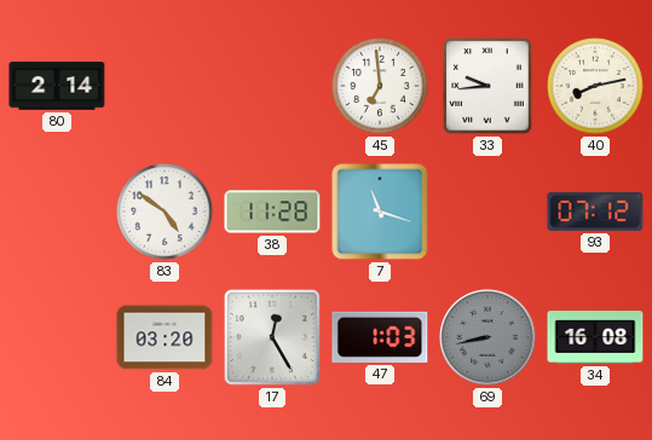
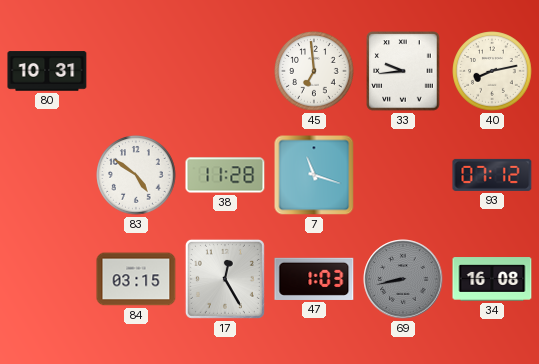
80: 2:14 -> 10:31 (47, 71)
84: 03:20 -> 03:15 (136, 279)
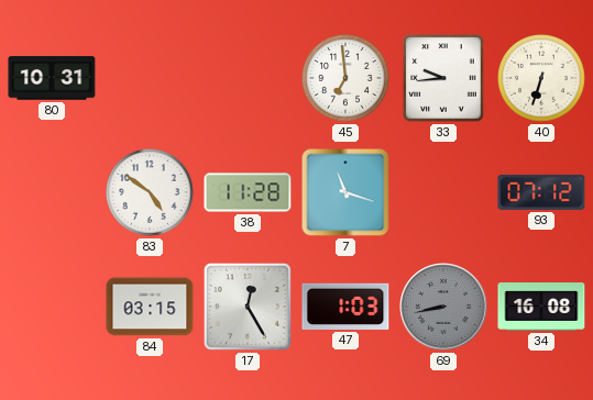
40: 8:13 -> 6:33 (541, 78)
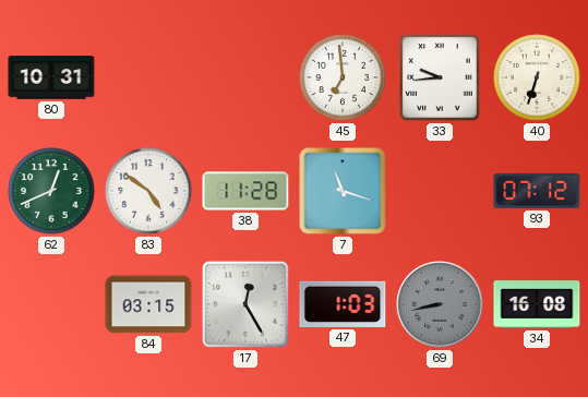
62: none -> 12:41 (51, 191)
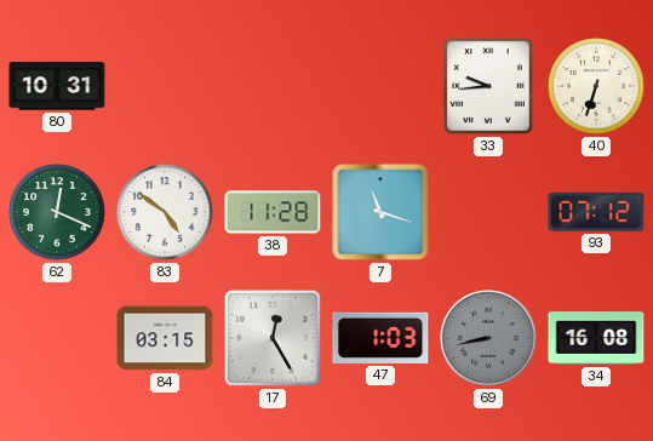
45: 6:59 -> none (343, 77)
62: 12:41 -> 12:19 (57, 212)
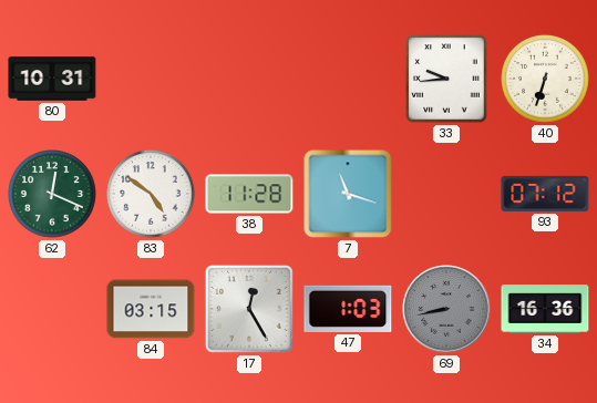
34: 16:08 -> 16:36 (545, 309)
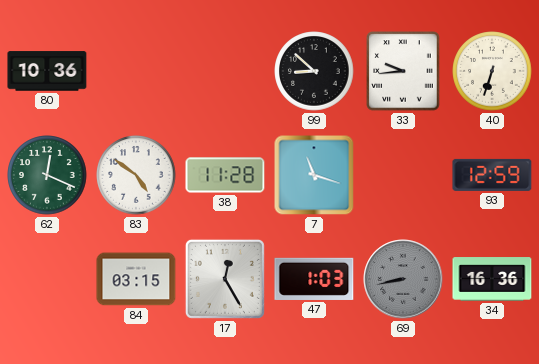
80: 10:31 -> 10:36 (47, 71)
99: none -> 8:52 (314, 71)
93: 07:12 -> 12:59 (492, 175)
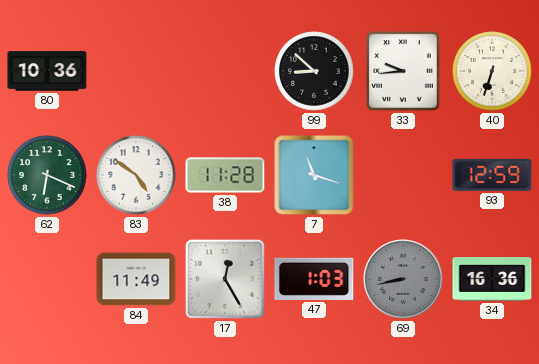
62: 12:19 -> 6:19 (47, 175)
84: 03:15 -> 11:49 (136, 279)
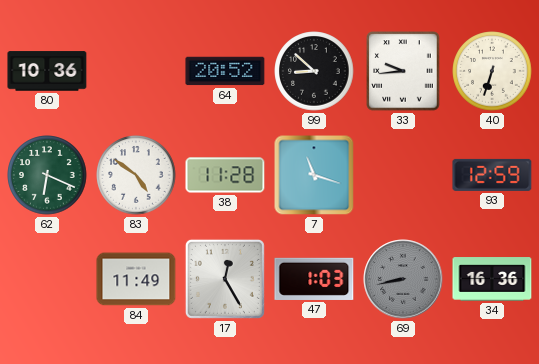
64: none -> 20:52 (225, 71)
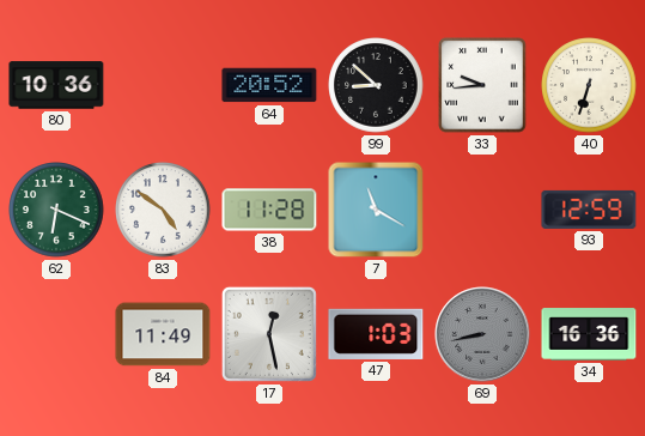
7: 11:18 -> 11:20 (376, 210)
17: 12:25 -> 12:28 (269, 334)
